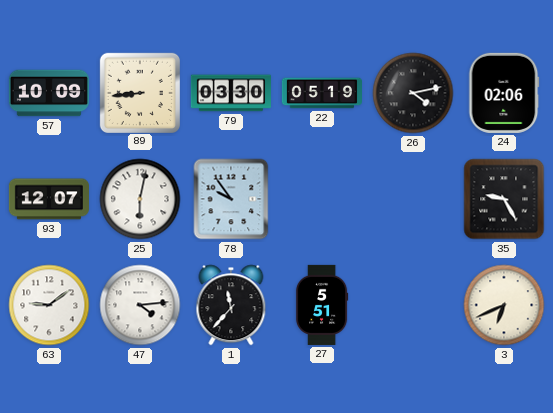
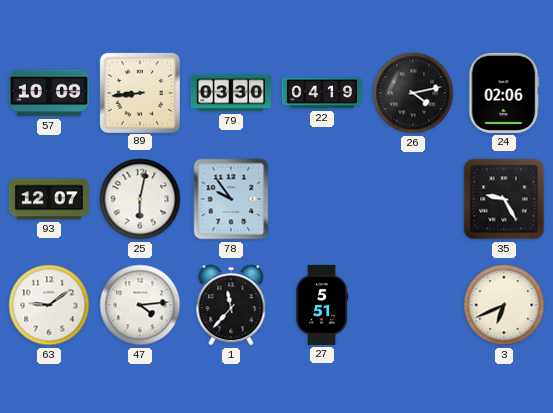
22: 05:19 -> 04:19 (322, 93)
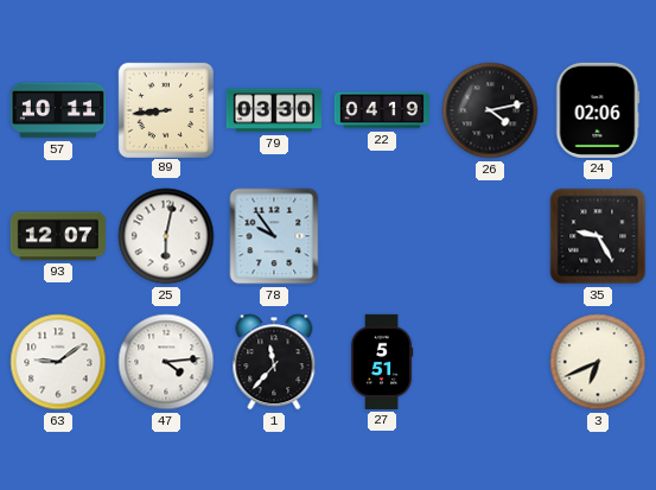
57: 10:09 -> 10:11 (58, 110)
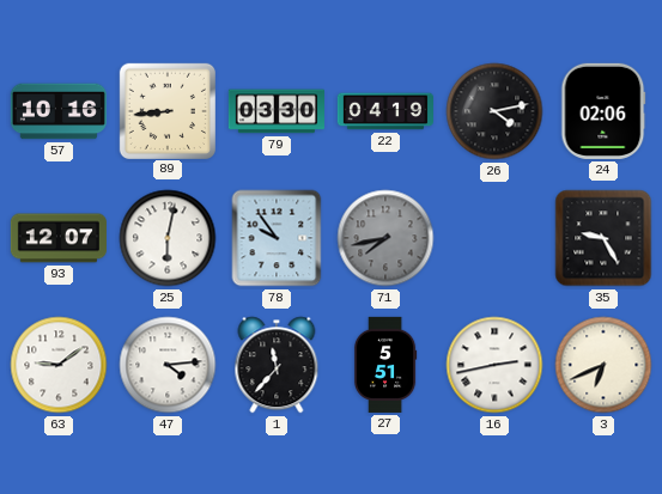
57: 10:11 -> 10:16 (59, 111)
71: none -> 7:43 (385, 238)
16: none -> 2:43 (494, 365)
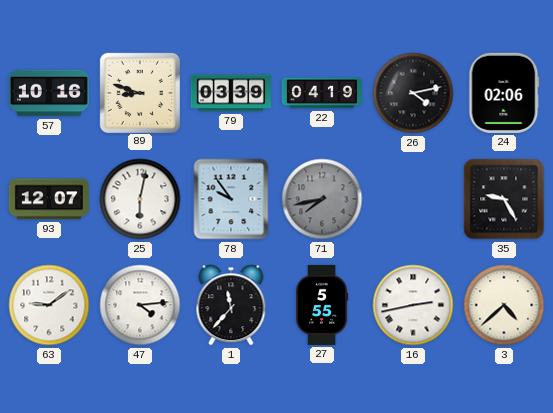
89: 8:44 -> 8:48 (139, 92)
79: 03:30 -> 03:39 (231, 93)
27: 5:51 -> 5:55 (322, 305)
3: 6:41 -> 4:38 (504, 305)
